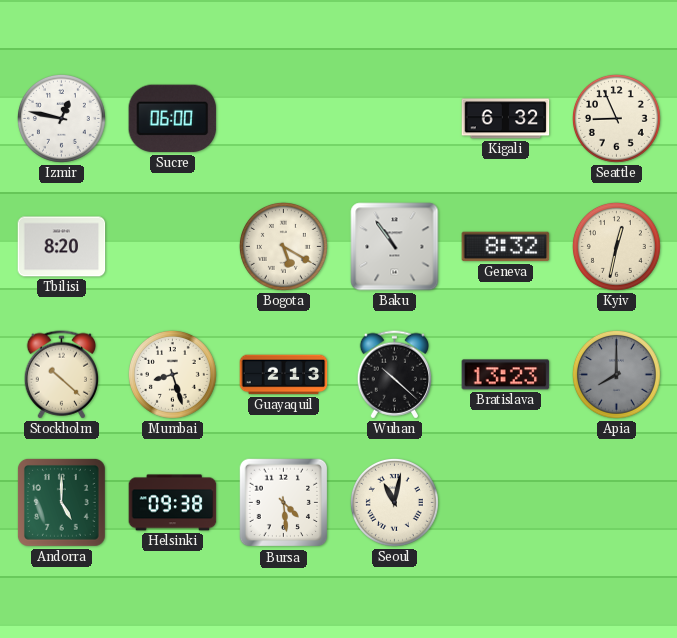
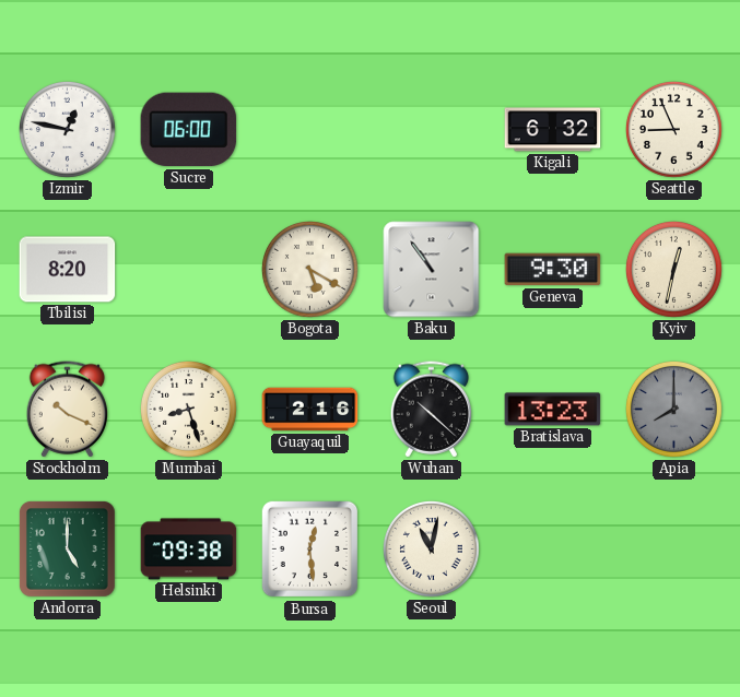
Geneva: 8:32 -> 9:30 (553, 270)
Stockholm: 10:22 -> 10:19 (67, 410)
Guayaquil: 2:13 -> 2:16 (310, 410)
Bursa: 4:29 -> 12:29 (310, 550)
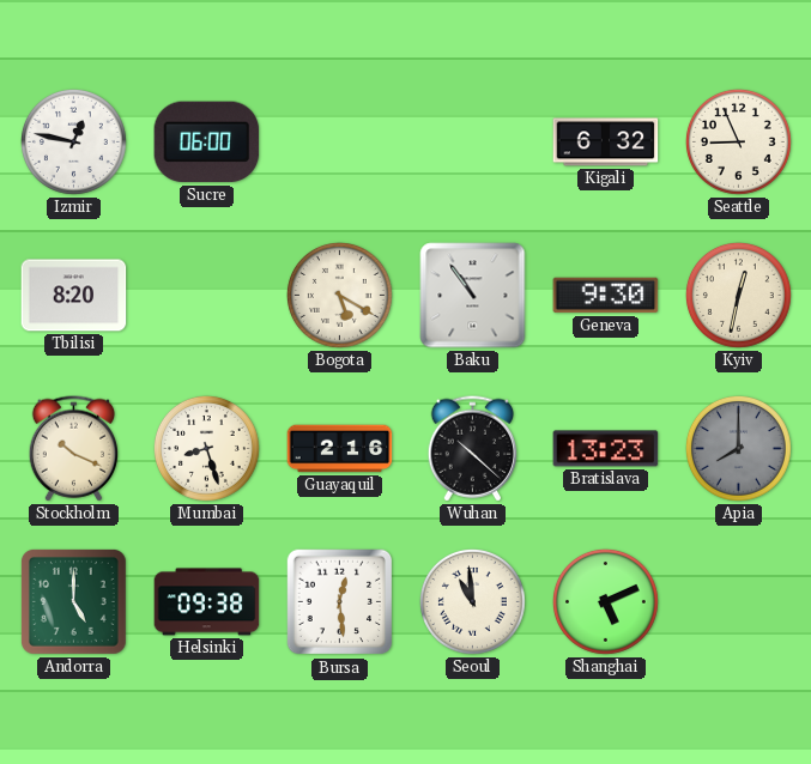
Seoul: 11:02 -> 10:59 (472, 601)
Shanghai: none -> 5:11 (605, 601)
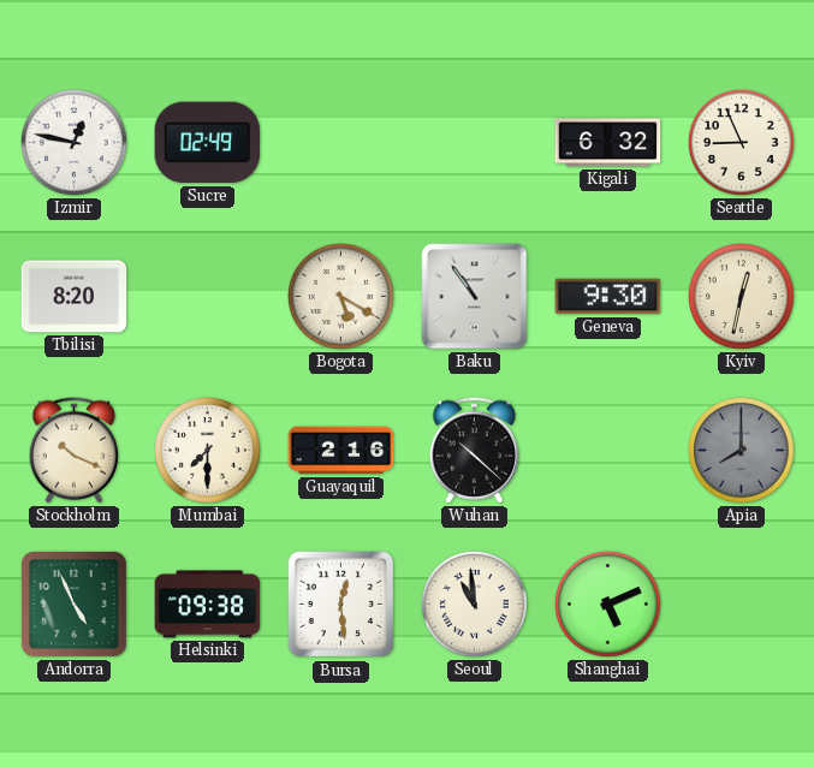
Sucre: 06:00 -> 02:49 (208, 143)
Mumbai: 8:27 -> 7:30 (207, 450)
Bratislava: 13:23 -> none (606, 449)
Andorra: 5:00 -> 4:56 (73, 604)
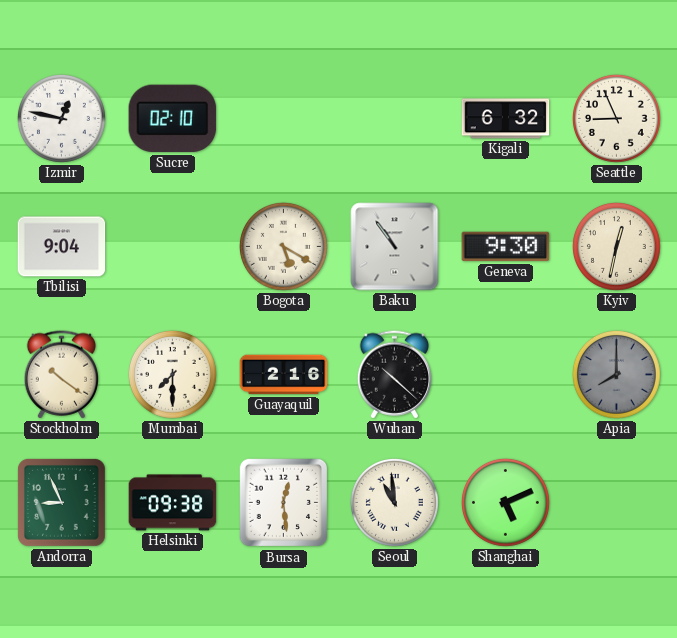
Sucre: 02:49 -> 02:10 (173, 119)
Tbilisi: 8:20 -> 9:04 (62, 247)
Stockholm: 10:19 -> 10:21 (61, 375)
Andorra: 4:56 -> 8:56 (61, 502)
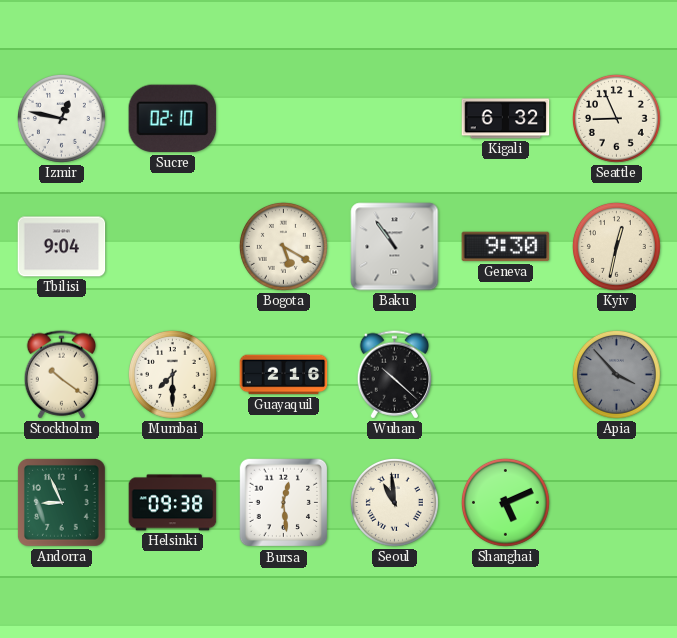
Apia: 8:00 -> 3:53 (616, 374)
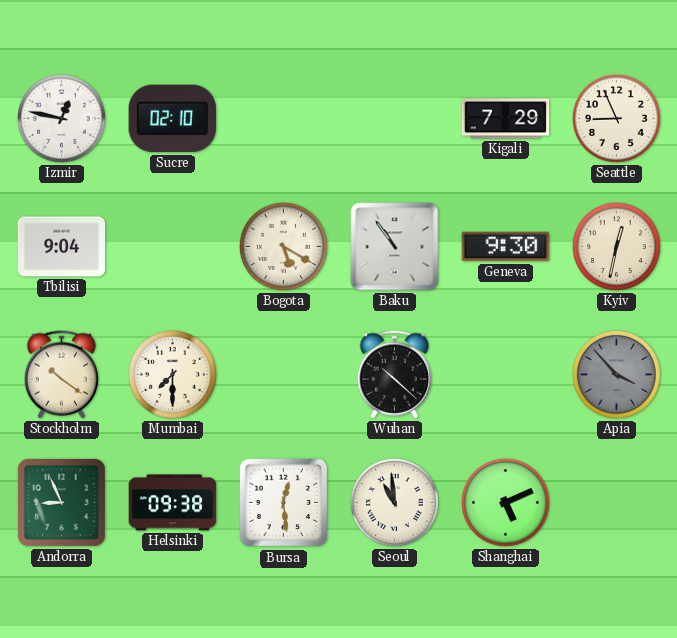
Kigali: 6:32 -> 7:29 (506, 119)
Guayaquil: 2:16 -> none (284, 375)
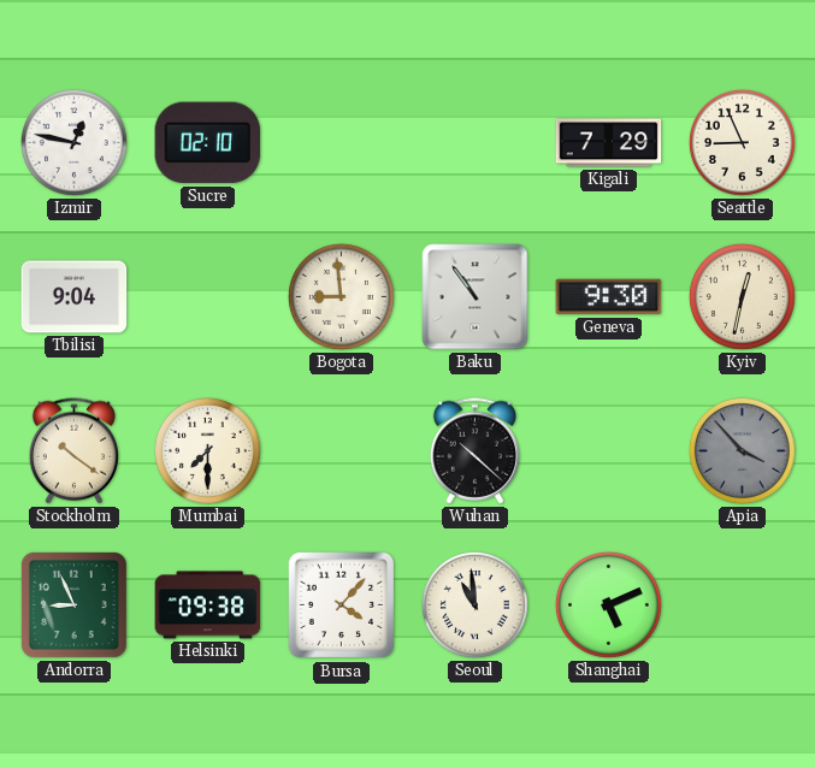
Bogota: 5:20 -> 8:59 (341, 296)
Bursa: 12:29 -> 4:07 (342, 605)
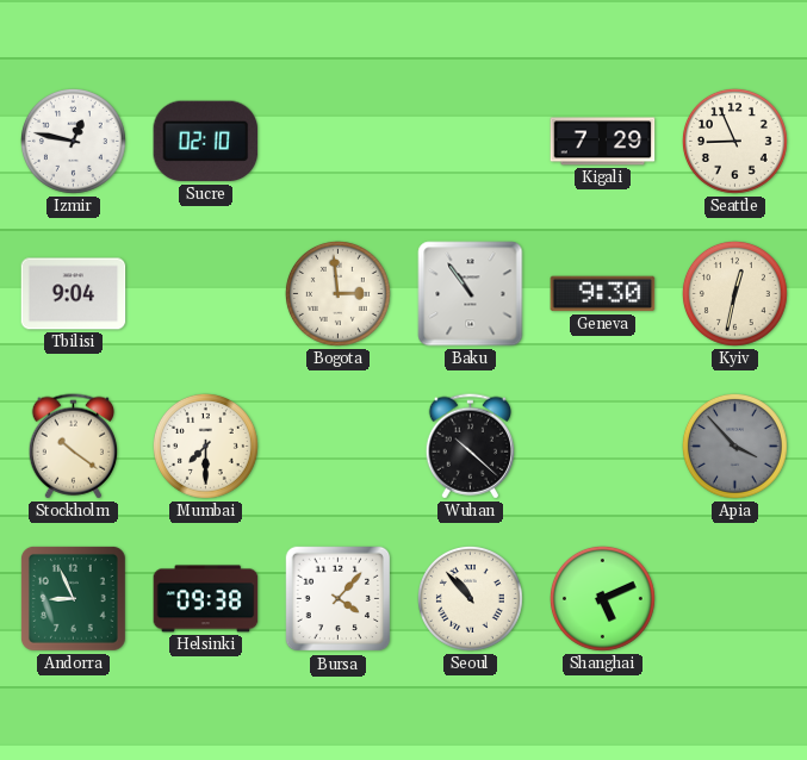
Bogota: 8:59 -> 2:59 (337, 293)
Seoul: 10:59 -> 10:53 (470, 598)
